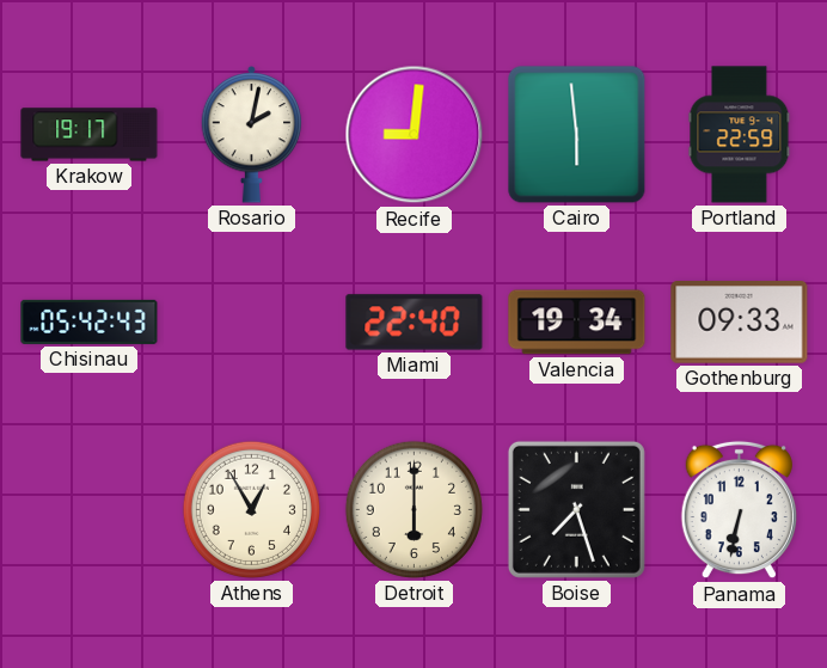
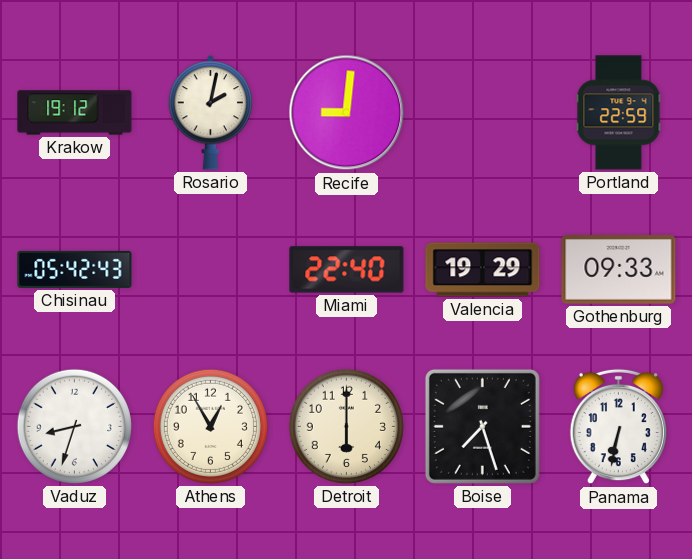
Krakow: 19:17 -> 19:12 (75, 113)
Cairo: 5:59 -> none (577, 135)
Valencia: 19:34 -> 19:29 (483, 270)
Vaduz: none -> 8:33 (74, 426)
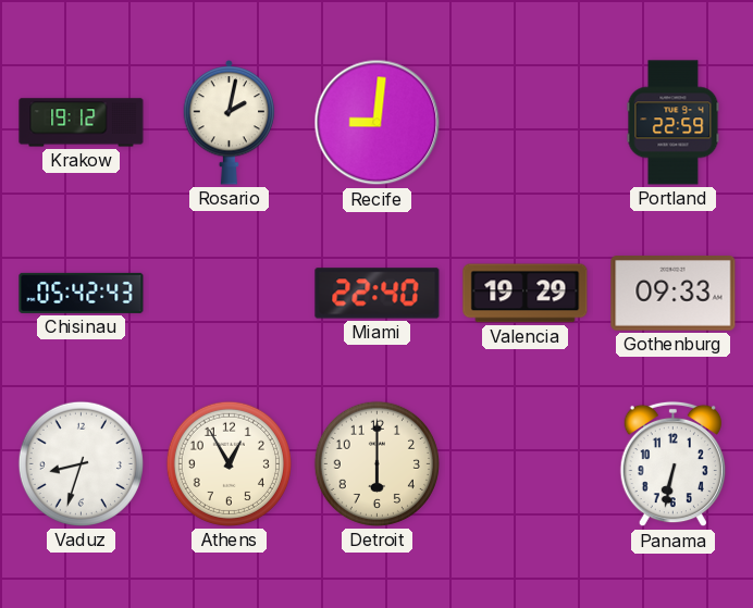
Boise: 7:27 -> none (482, 426)
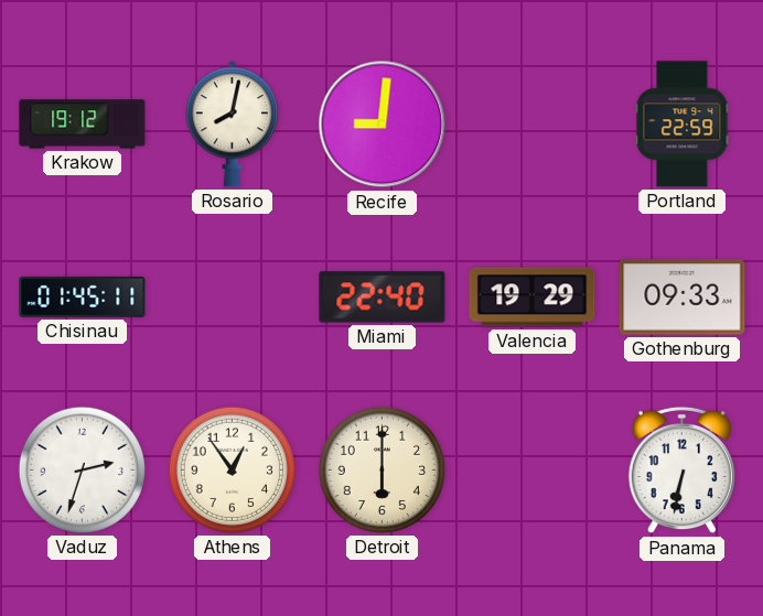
Rosario: 2:02 -> 8:02 (233, 125)
Chisinau: 05:42 -> 01:45 (83, 296)
Vaduz: 8:33 -> 2:33 (82, 469)
Athens: 12:55 -> 12:54 (232, 469)
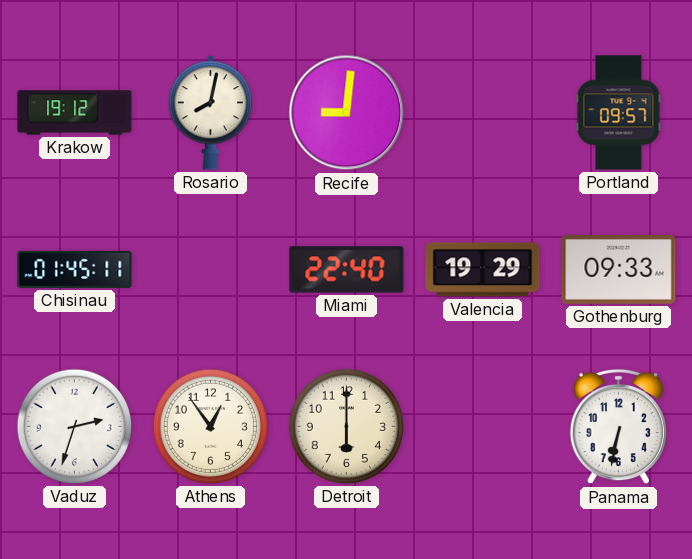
Portland: 22:59 -> 09:57 (619, 113)
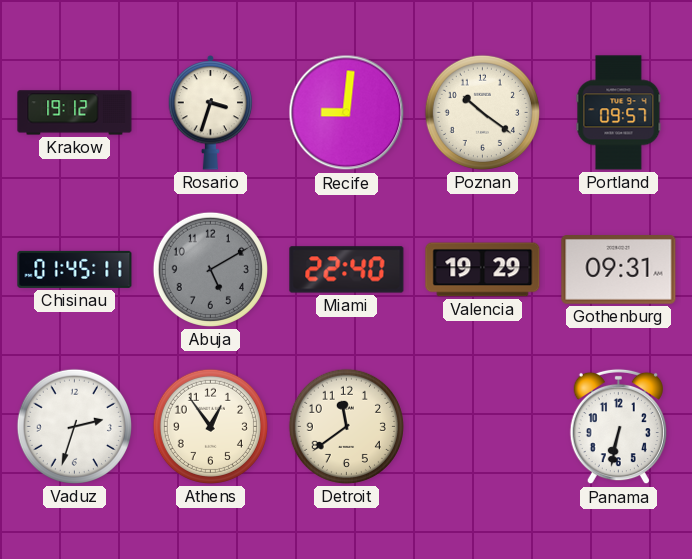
Rosario: 8:02 -> 3:33 (211, 113)
Poznan: none -> 10:21 (482, 112)
Abuja: none -> 5:10 (210, 269)
Gothenburg: 09:33 -> 09:31 (619, 270)
Detroit: 6:00 -> 11:39 (346, 426)
